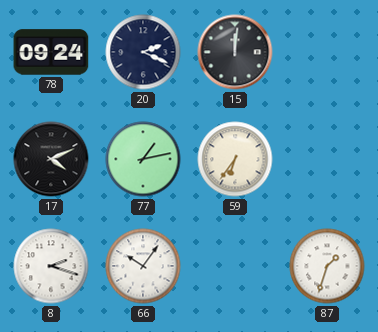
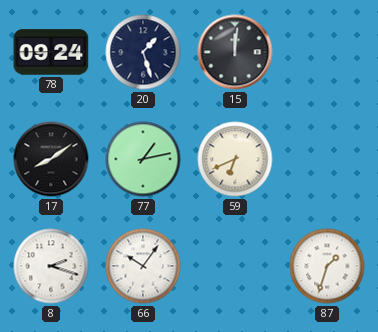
20: 2:19 -> 1:27 (143, 52)
17: 4:11 -> 8:09 (51, 159)
59: 6:36 -> 6:41 (235, 159)
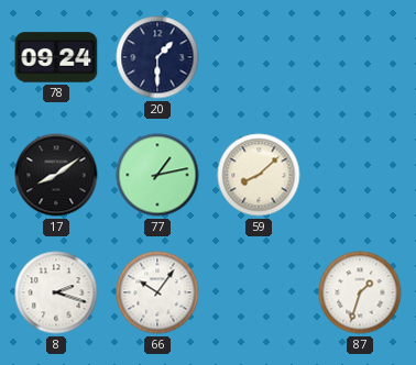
20: 1:27 -> 1:30 (157, 57)
15: 12:01 -> none (235, 52)
59: 6:41 -> 8:08 (259, 175)
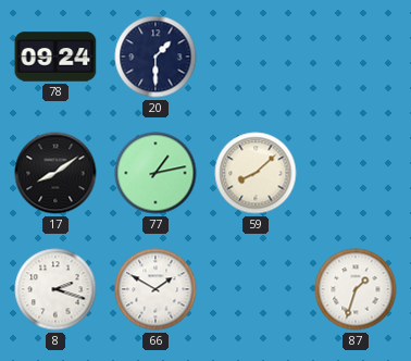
66: 10:06 -> 1:50 (155, 289)
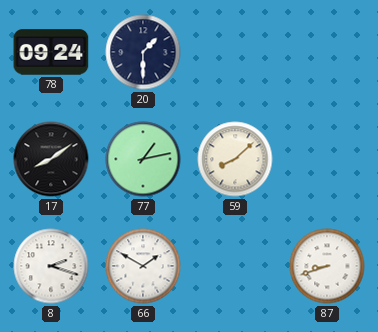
87: 1:33 -> 8:42 (327, 266)
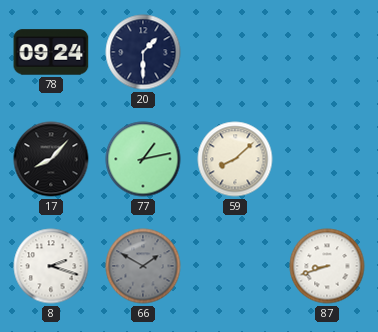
17: 8:09 -> 8:07 (51, 159)
66 dial: white -> grey (143, 266)
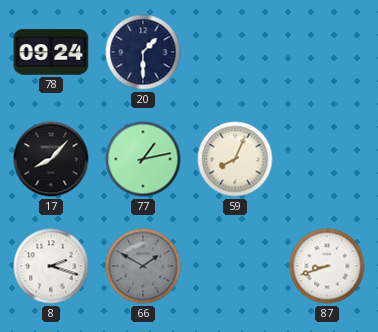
59: 8:08 -> 8:04 (235, 159)
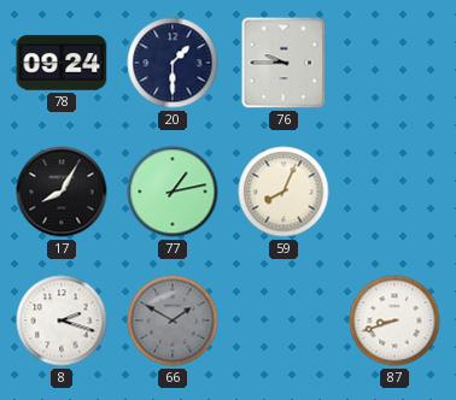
76: none -> 9:45 (283, 63)
17: 8:07 -> 8:05 (62, 192)
